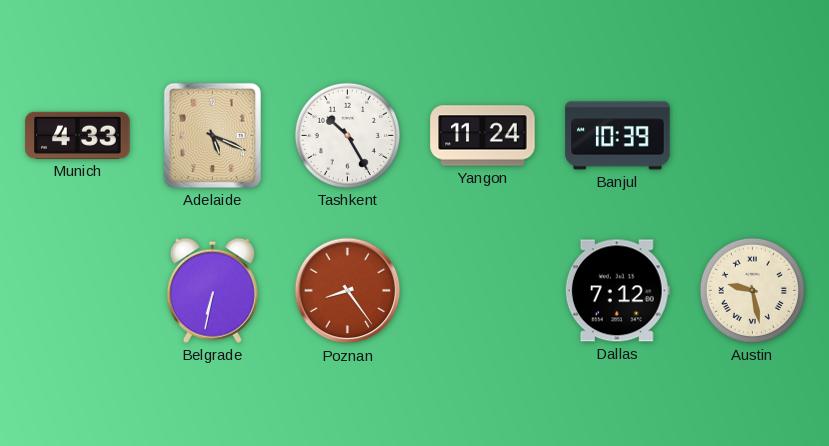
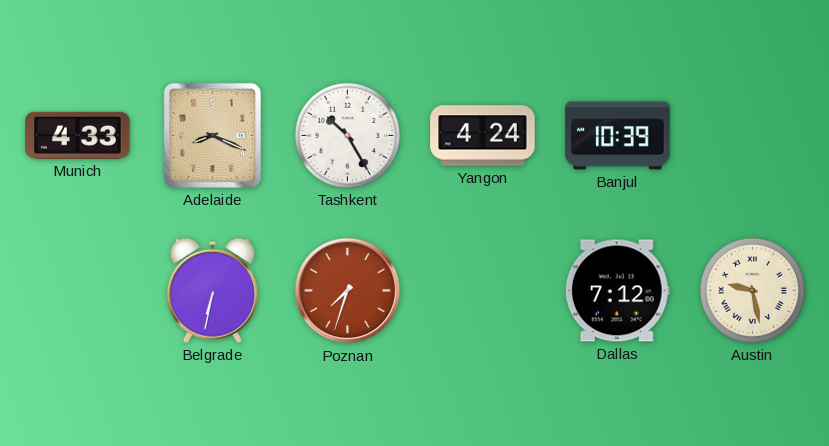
Adelaide: 5:19 -> 8:19 (212, 135)
Yangon: 11:24 -> 4:24 (483, 136)
Poznan: 8:24 -> 7:33 (348, 291)
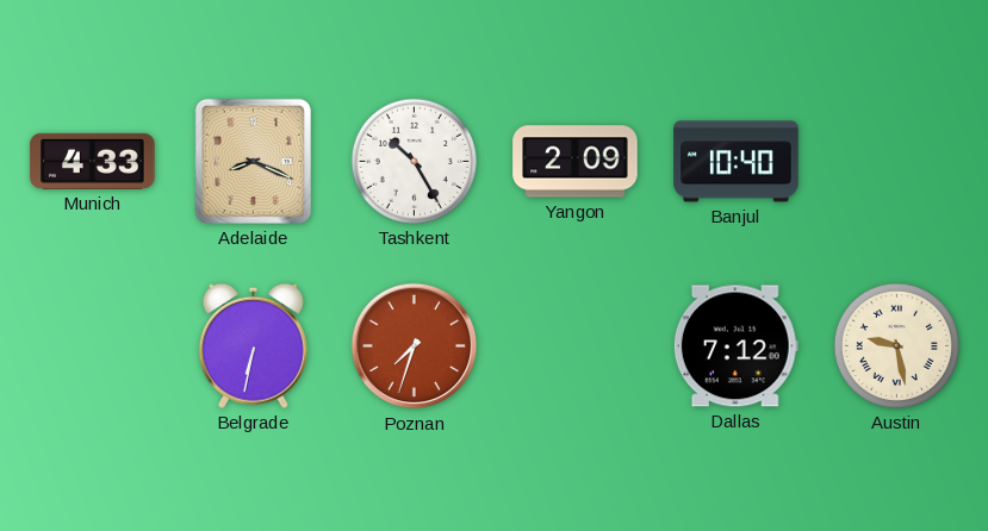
Yangon: 4:24 -> 2:09 (576, 162)
Banjul: 10:39 -> 10:40 (737, 162)
